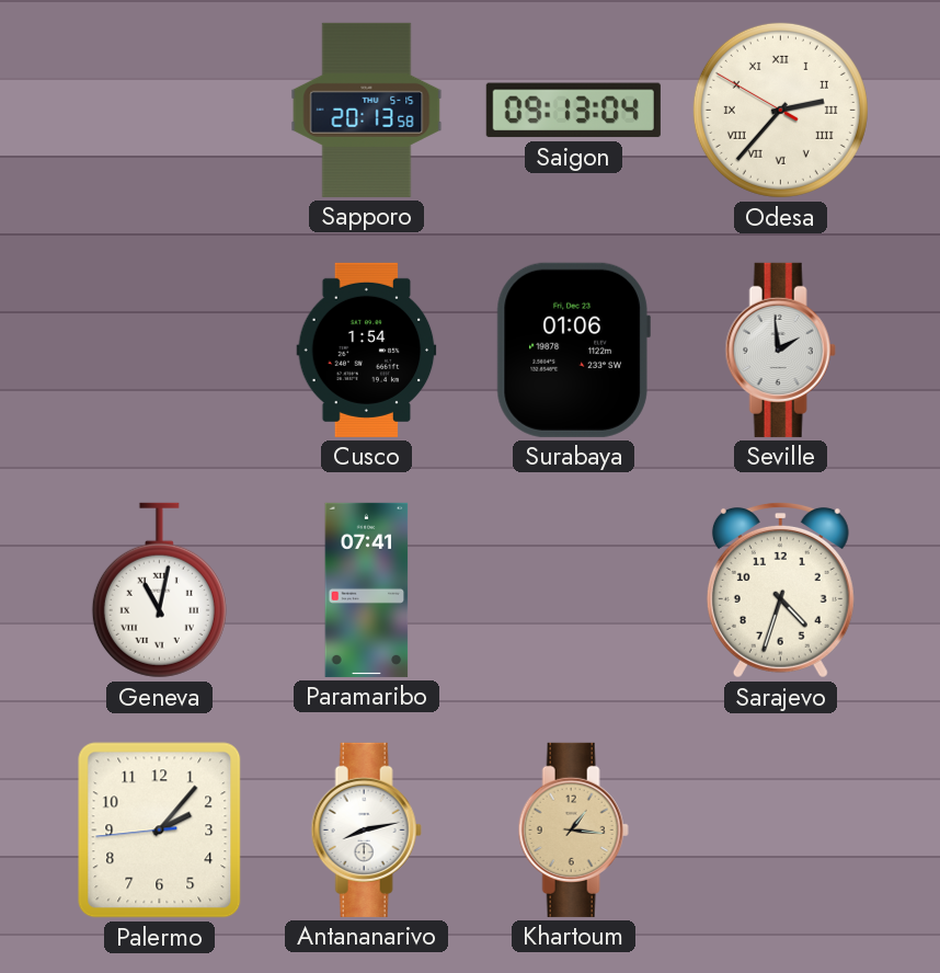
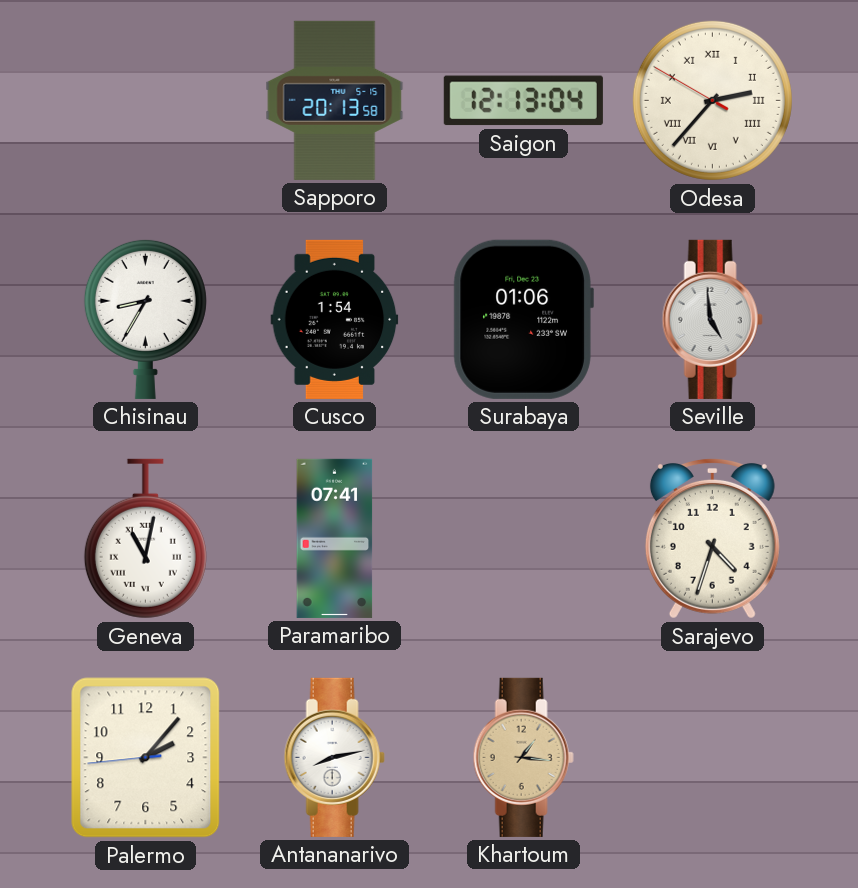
Saigon: 09:13 -> 12:13 (523, 101)
Chisinau: none -> 8:35 (145, 319)
Seville: 1:59 -> 4:59 (712, 319)
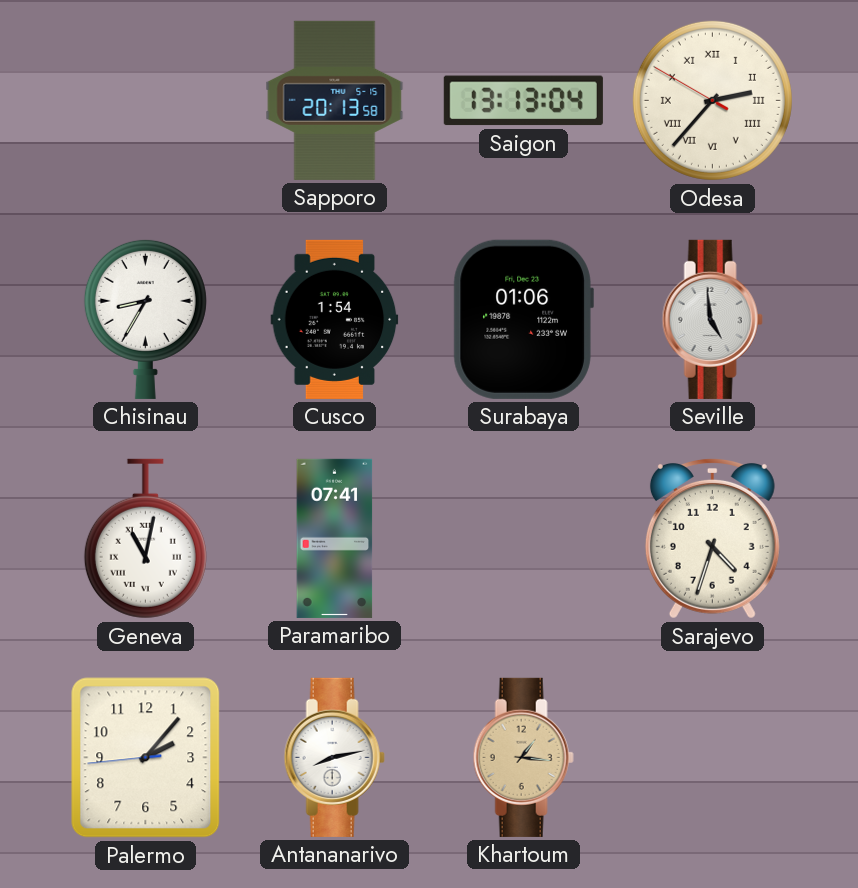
Saigon: 12:13 -> 13:13 (523, 101)
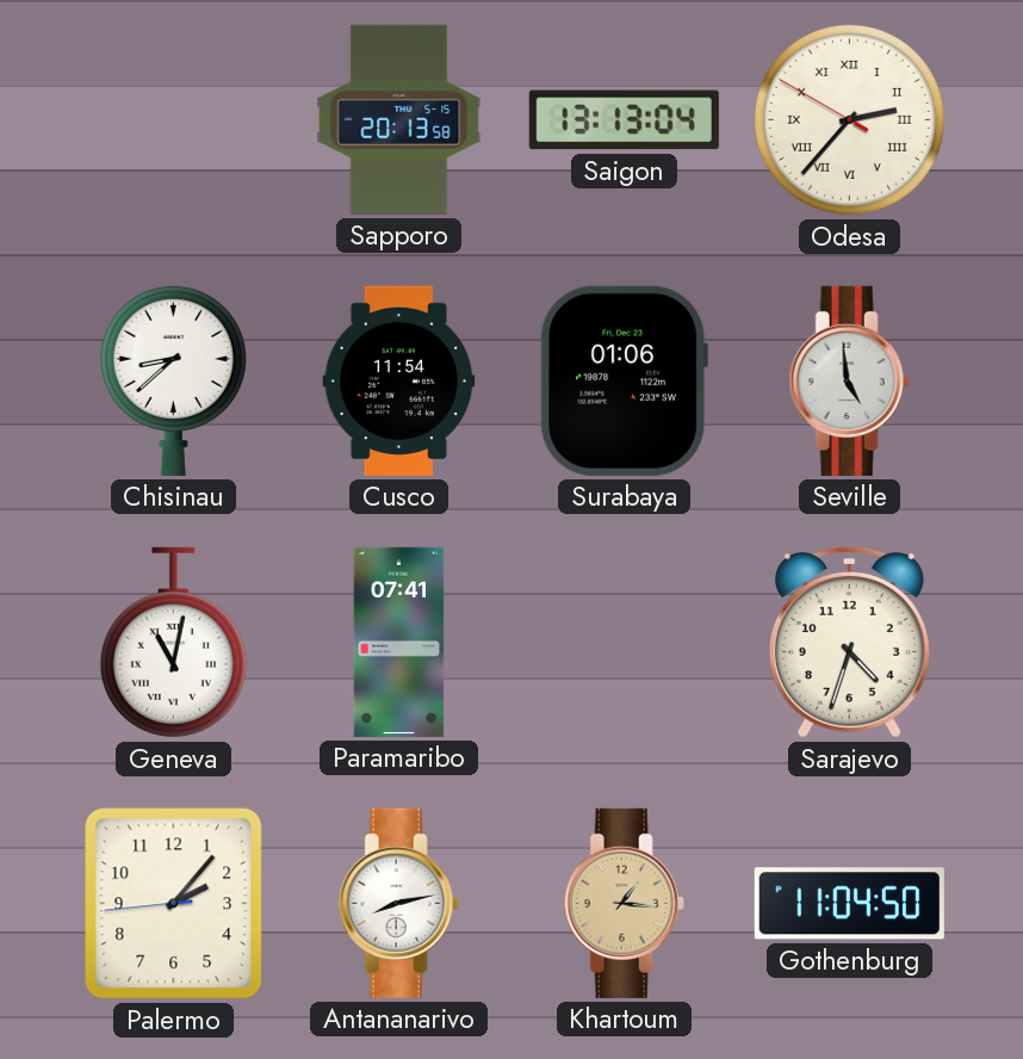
Chisinau: 8:35 -> 8:38 (173, 380)
Cusco: 1:54 -> 11:54 (399, 380)
Gothenburg: none -> 11:04 (849, 904)
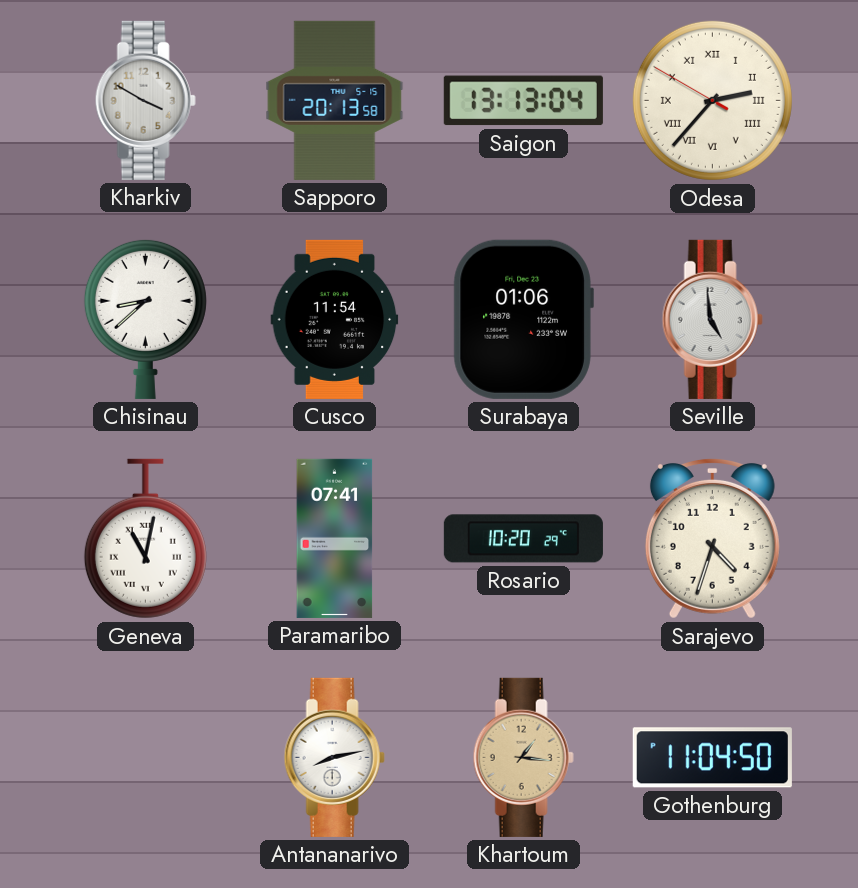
Kharkiv: none -> 3:50 (145, 100)
Rosario: none -> 10:20 (523, 539)
Palermo: 2:06 -> none (174, 904)
